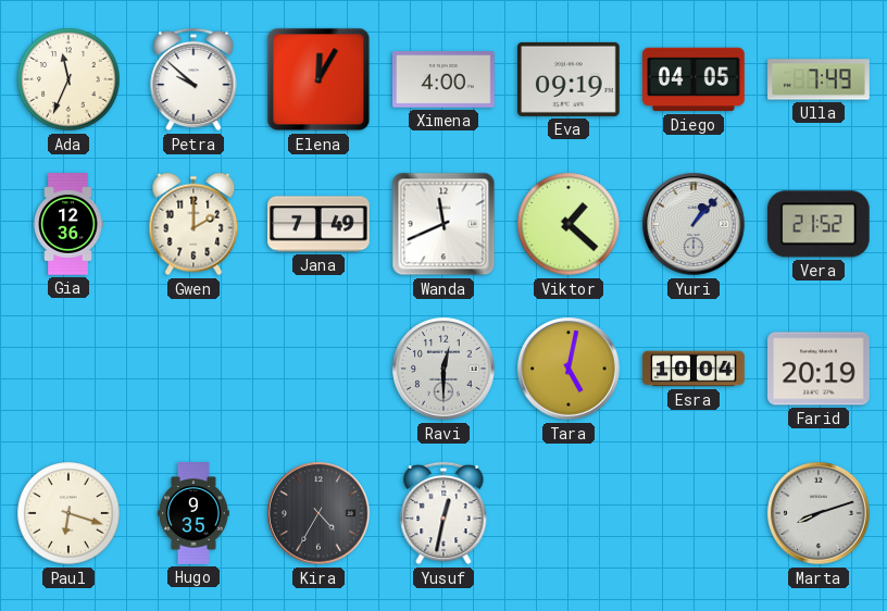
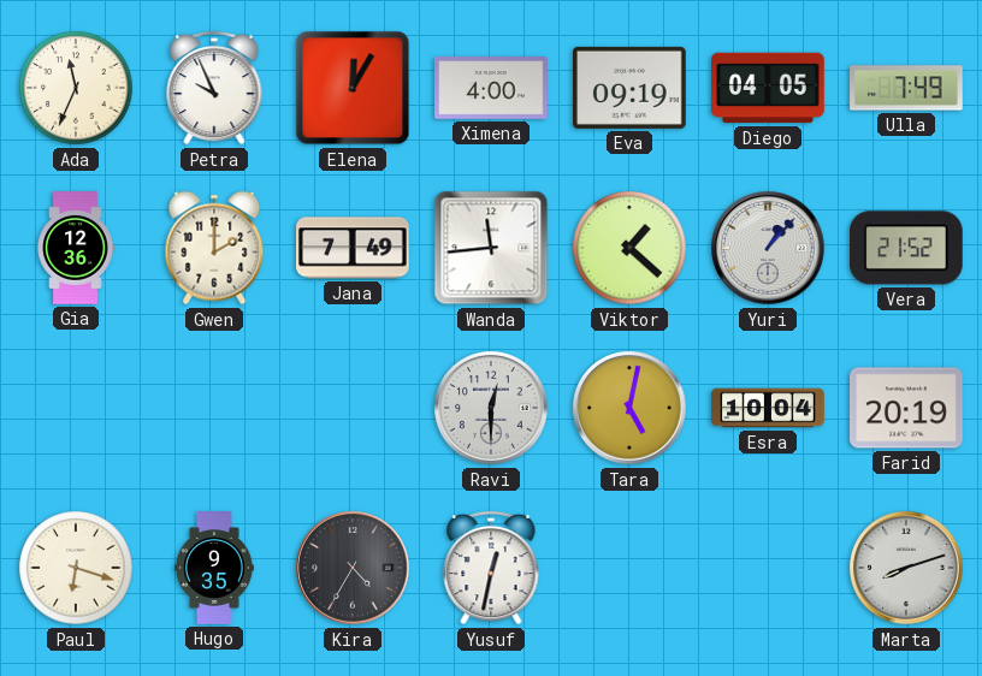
Petra: 9:52 -> 9:56 (214, 88)
Wanda: 11:41 -> 11:44 (491, 248)
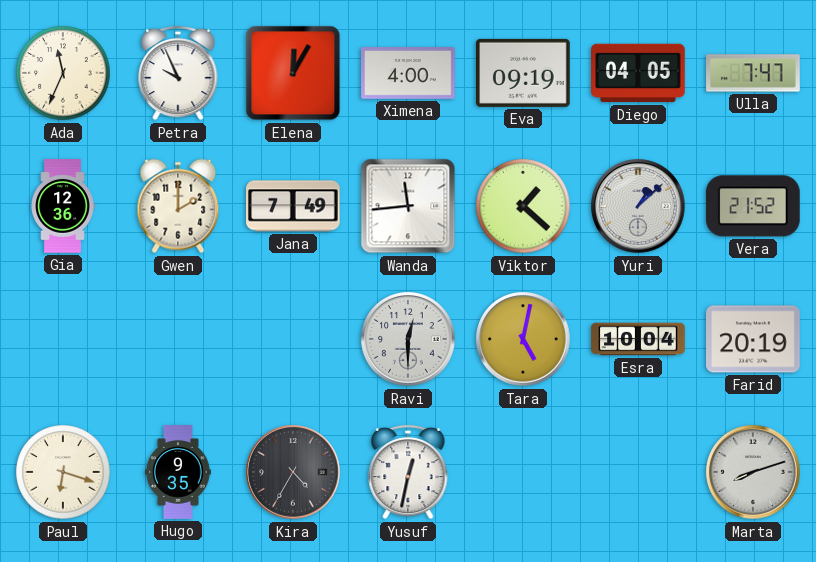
Ulla: 7:49 -> 7:47 (753, 73)
Yuri: 1:07 -> 1:08 (638, 206)
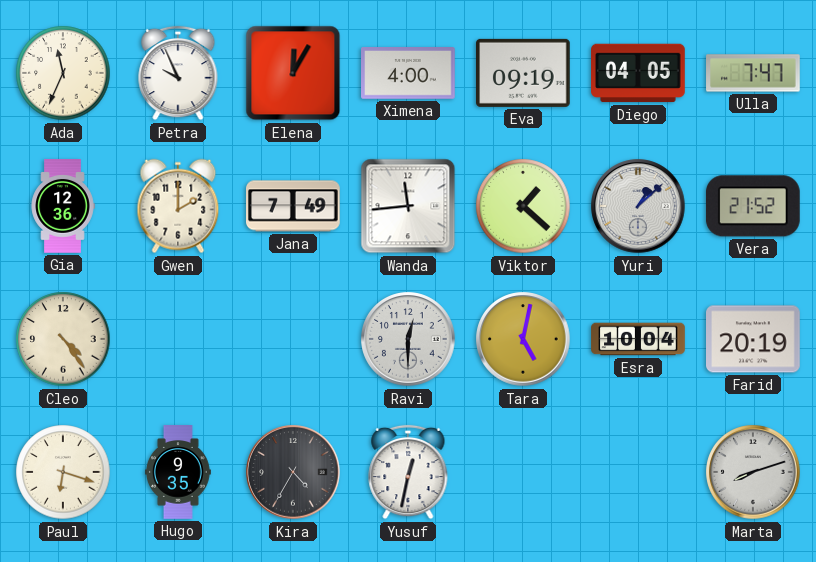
Cleo: none -> 4:24 (63, 339)
